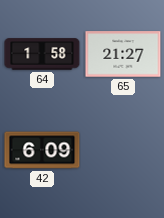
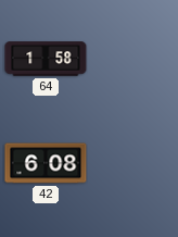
65: 21:27 -> none (123, 54)
42: 6:09 -> 6:08 (46, 163)
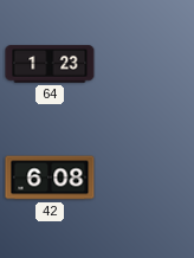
64: 1:58 -> 1:23 (50, 64)
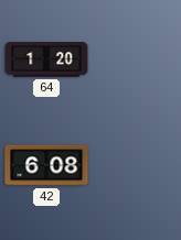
64: 1:23 -> 1:20 (46, 59)
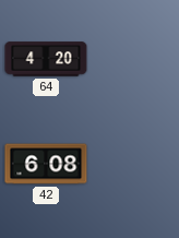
64: 1:20 -> 4:20 (46, 59)
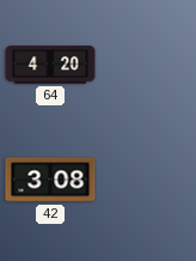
42: 6:08 -> 3:08 (50, 180)
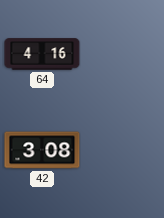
64: 4:20 -> 4:16 (42, 54)
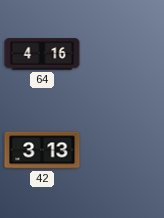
42: 3:08 -> 3:13 (42, 150)
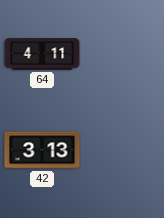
64: 4:16 -> 4:11 (42, 54)
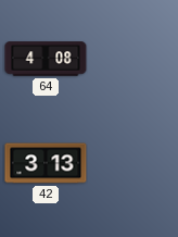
64: 4:11 -> 4:08 (46, 59)
